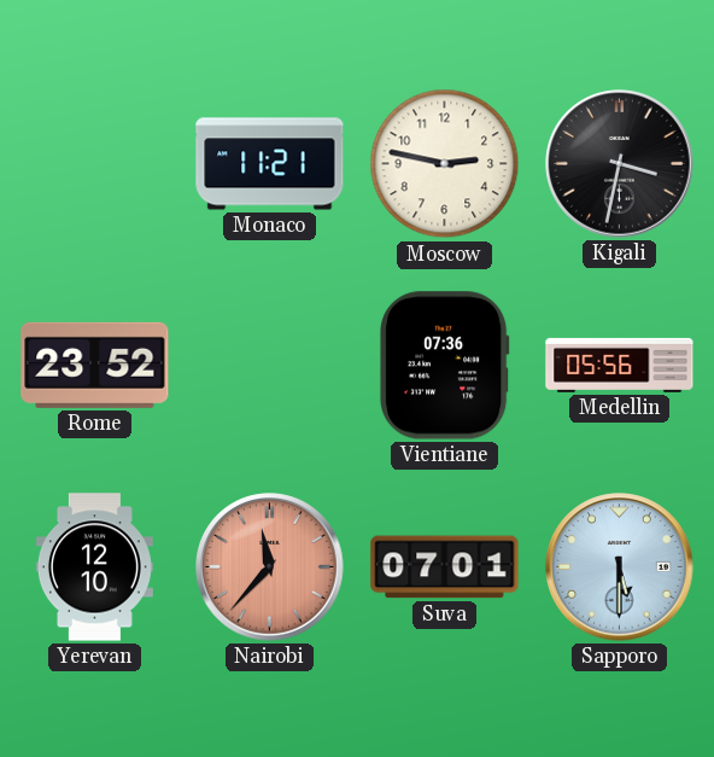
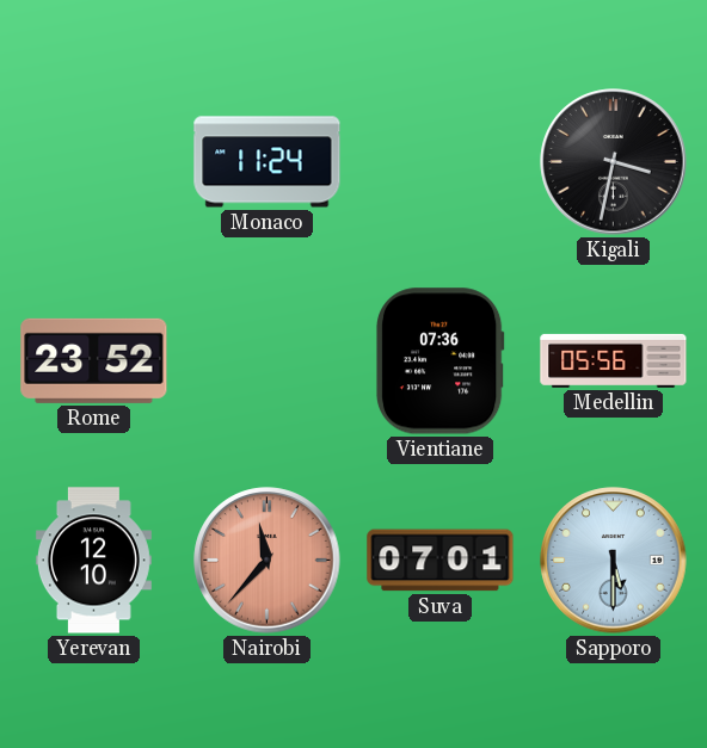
Monaco: 11:21 -> 11:24 (268, 162)
Moscow: 2:47 -> none (445, 164)
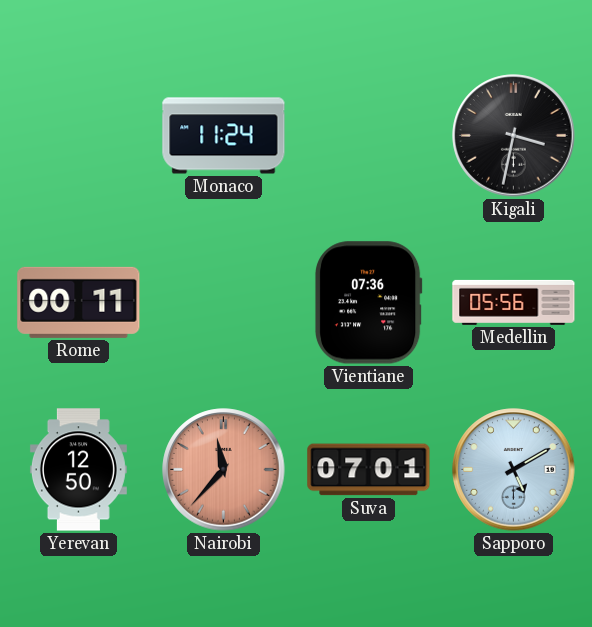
Rome: 23:52 -> 00:11 (79, 302)
Yerevan: 12:10 -> 12:50 (78, 470)
Sapporo: 5:30 -> 5:10 (514, 470)
